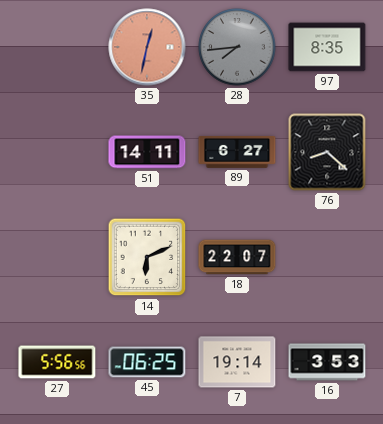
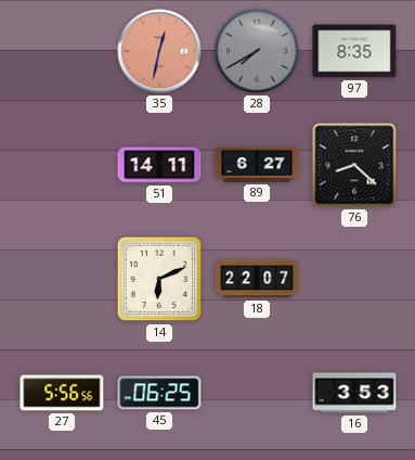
28: 7:44 -> 7:40 (257, 51)
7: 19:14 -> none (237, 362)
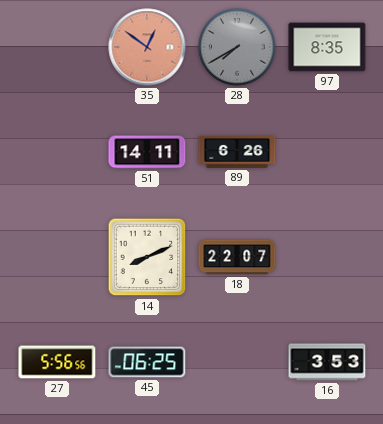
35: 12:32 -> 12:51 (147, 47)
89: 6:27 -> 6:26 (237, 152)
76: 8:22 -> none (354, 165)
14: 6:11 -> 8:11 (147, 257)
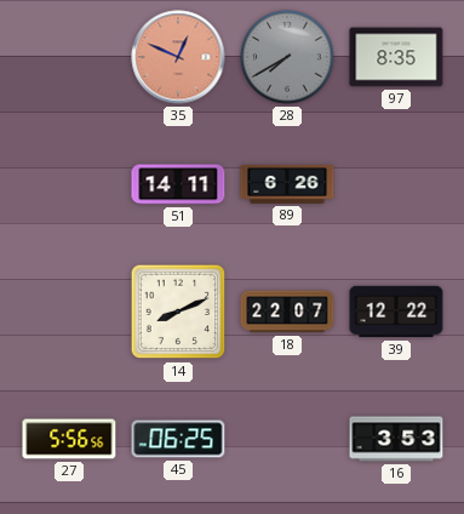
35: 12:51 -> 12:49 (178, 57)
39: none -> 12:22 (396, 312)
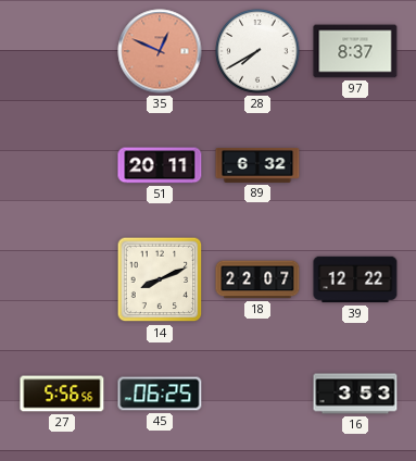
28 dial: grey -> white (257, 51)
97: 8:35 -> 8:37 (355, 51)
51: 14:11 -> 20:11 (160, 165)
89: 6:26 -> 6:32 (257, 165)
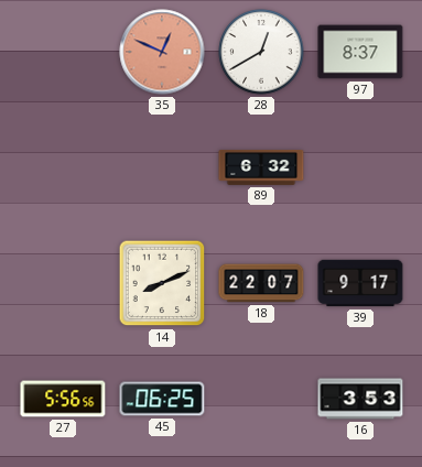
28: 7:40 -> 12:40 (261, 52)
51: 20:11 -> none (160, 165)
39: 12:22 -> 9:17 (360, 283)
